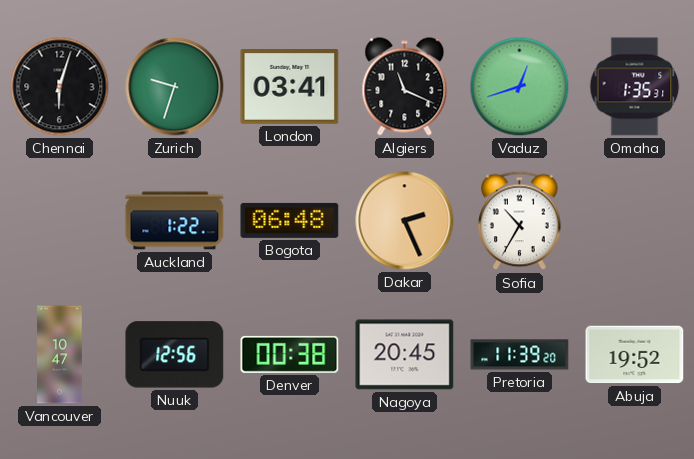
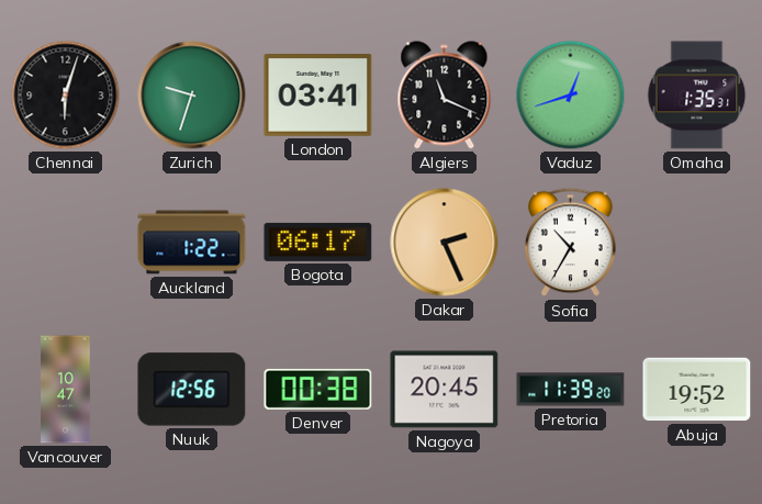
Bogota: 06:48 -> 06:17 (318, 242)
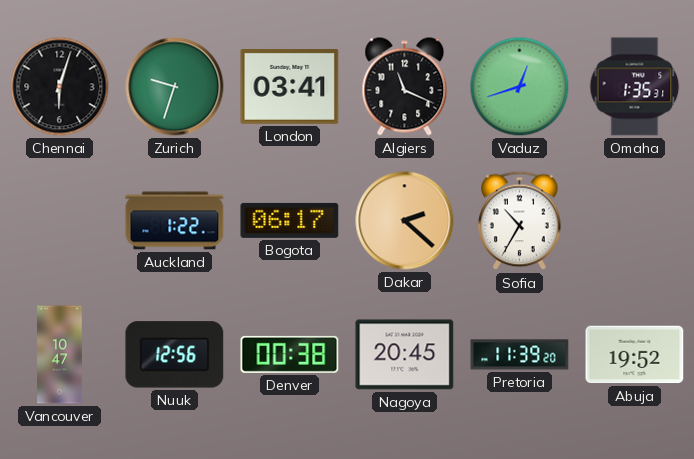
Dakar: 2:26 -> 2:22 (405, 221)
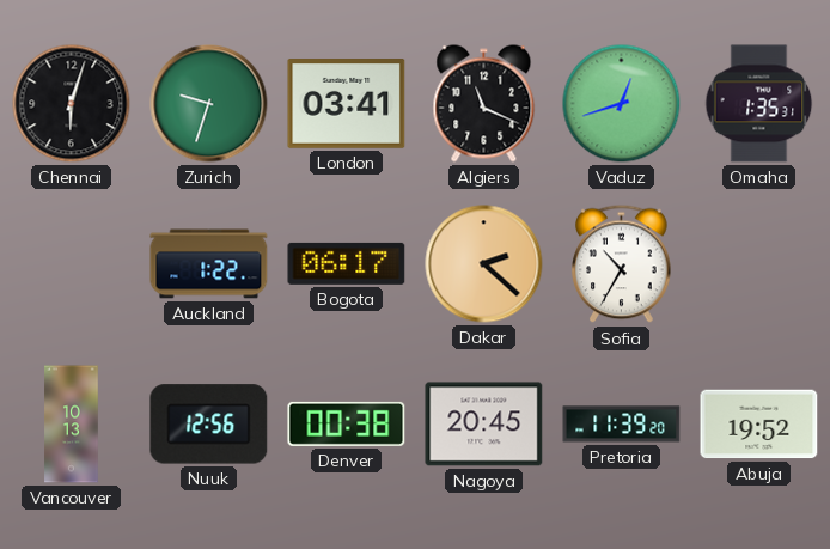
Vancouver: 10:47 -> 10:13 (72, 425)
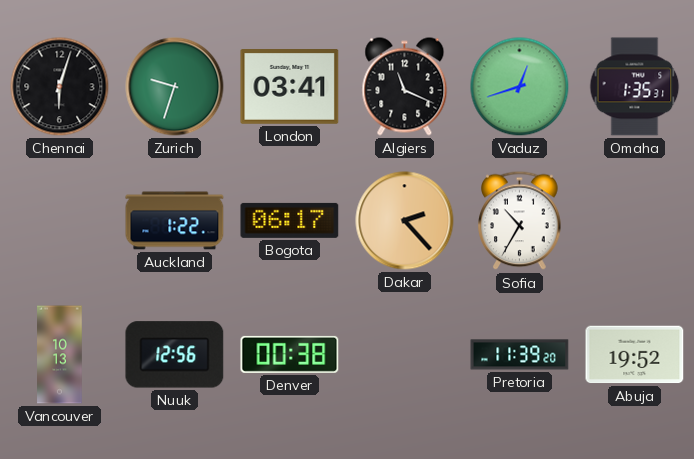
Dakar: 2:22 -> 2:23 (405, 221)
Nagoya: 20:45 -> none (484, 425)
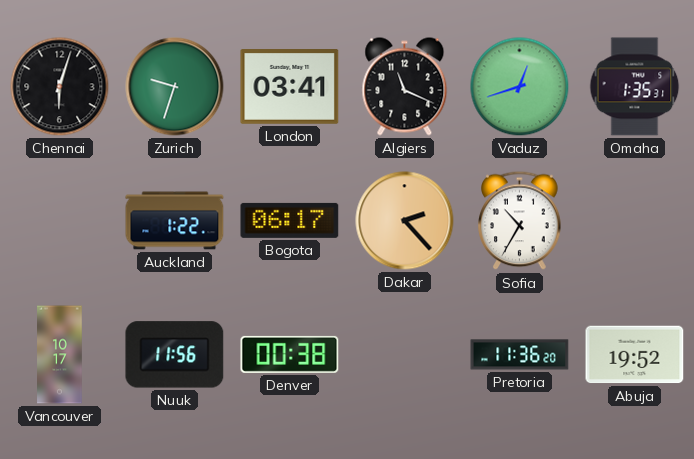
Vancouver: 10:13 -> 10:17 (60, 355)
Nuuk: 12:56 -> 11:56 (175, 355)
Pretoria: 11:39 -> 11:36 (520, 355)
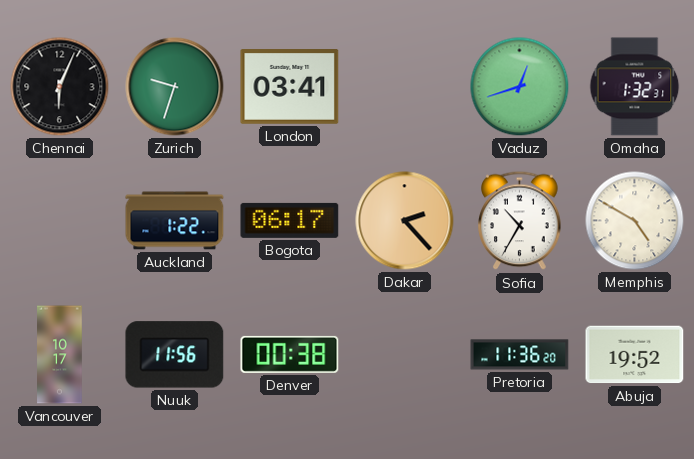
Chennai: 6:03 -> 6:04 (60, 87)
Algiers: 11:19 -> none (405, 87)
Omaha: 1:35 -> 1:32 (635, 87)
Memphis: none -> 4:50 (635, 221)
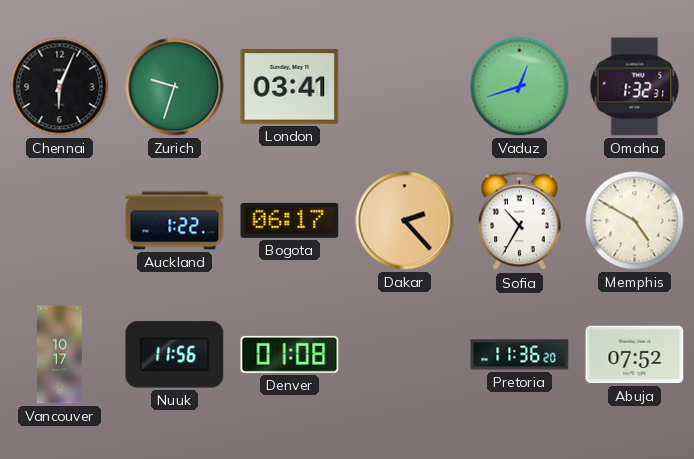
Denver: 00:38 -> 01:08 (290, 354)
Abuja: 19:52 -> 07:52 (635, 355)
